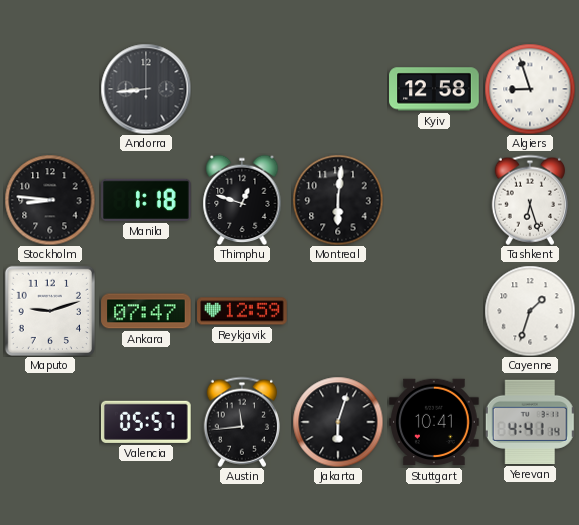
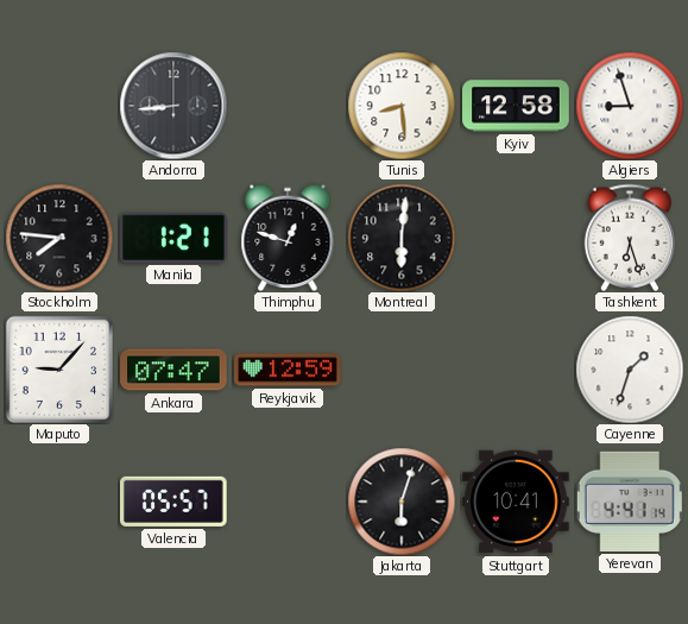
Tunis: none -> 8:29 (402, 106)
Stockholm: 8:46 -> 7:46 (59, 238)
Manila: 1:18 -> 1:21 (173, 238)
Maputo: 9:12 -> 9:07 (59, 370)
Austin: 11:44 -> none (242, 422)
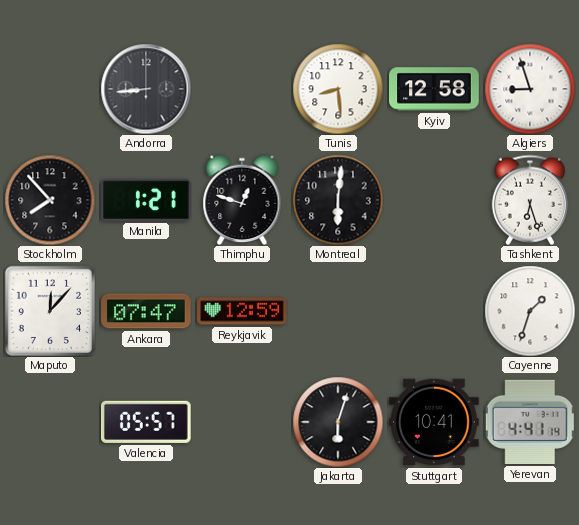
Stockholm: 7:46 -> 7:53 (50, 200)
Maputo: 9:07 -> 12:07 (50, 311)
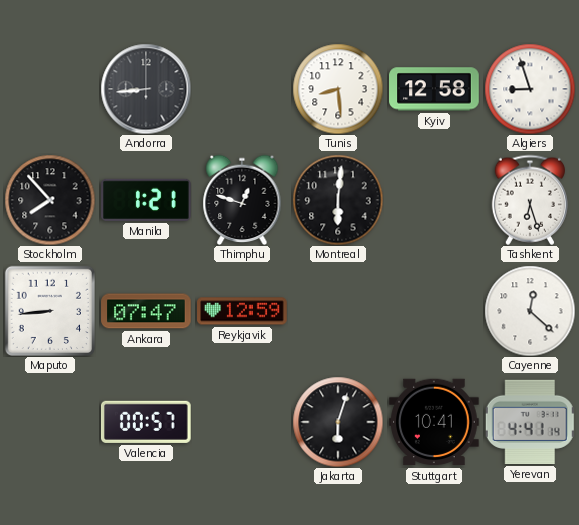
Maputo: 12:07 -> 8:44 (50, 311)
Cayenne: 1:33 -> 12:22 (530, 311)
Valencia: 05:57 -> 00:57 (147, 422)
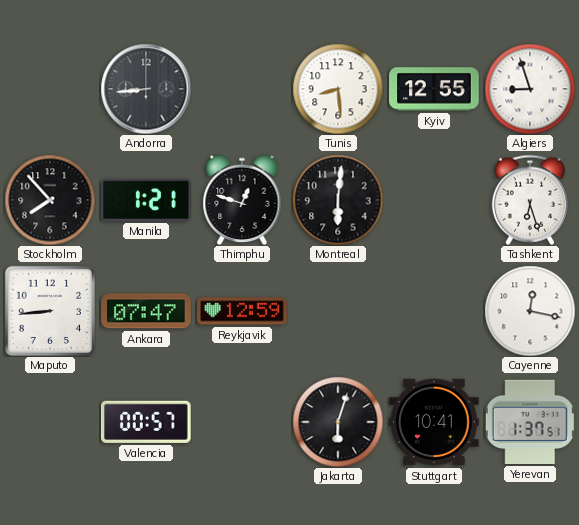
Kyiv: 12:58 -> 12:55 (434, 89)
Cayenne: 12:22 -> 12:17 (530, 311)
Yerevan: 4:41 -> 1:37 (530, 422)
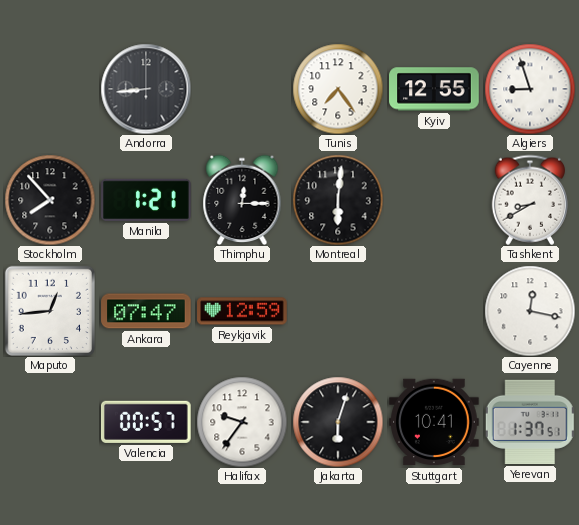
Tunis: 8:29 -> 7:24 (338, 89)
Thimphu: 12:48 -> 12:15 (242, 200)
Tashkent: 6:27 -> 8:40 (530, 200)
Maputo: 8:44 -> 12:44 (50, 311)
Halifax: none -> 9:36 (242, 422)
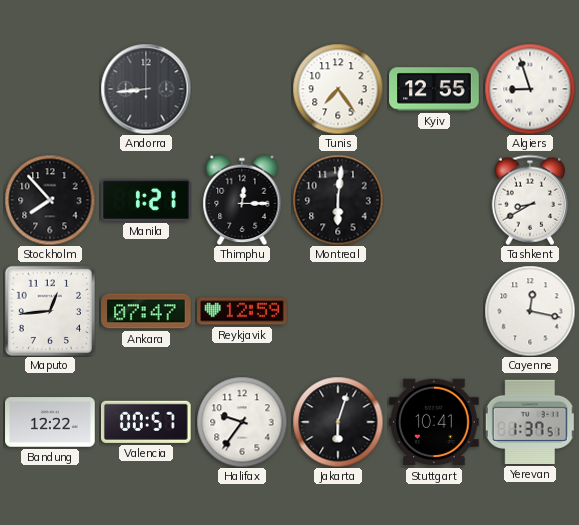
Bandung: none -> 12:22 (50, 422)
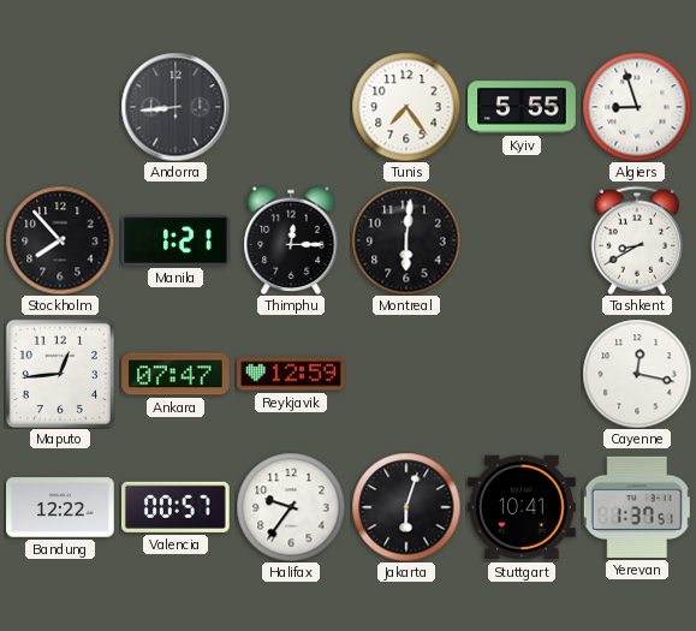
Kyiv: 12:55 -> 5:55 (522, 107)
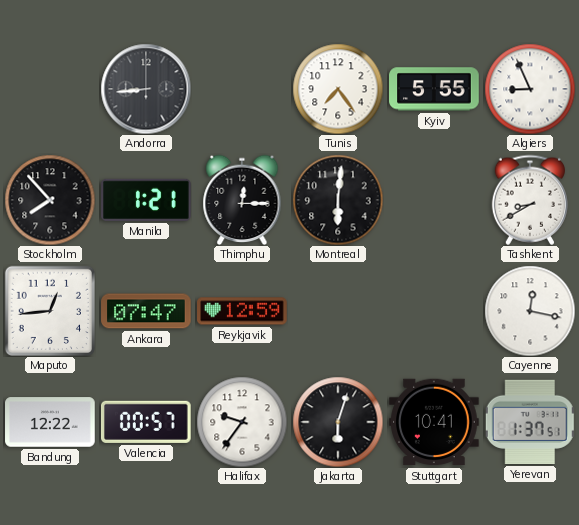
Algiers: 8:57 -> 8:56 (530, 89)
